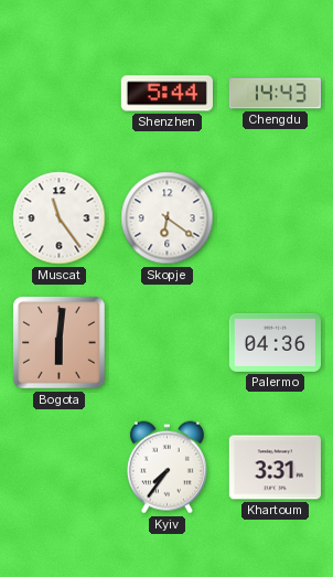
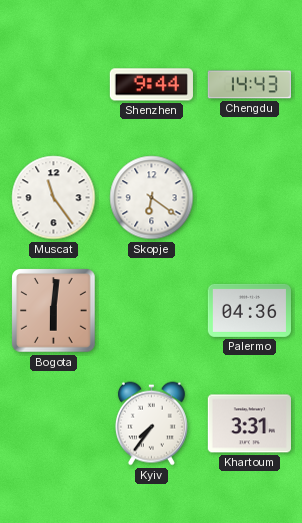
Shenzhen: 5:44 -> 9:44 (151, 85)
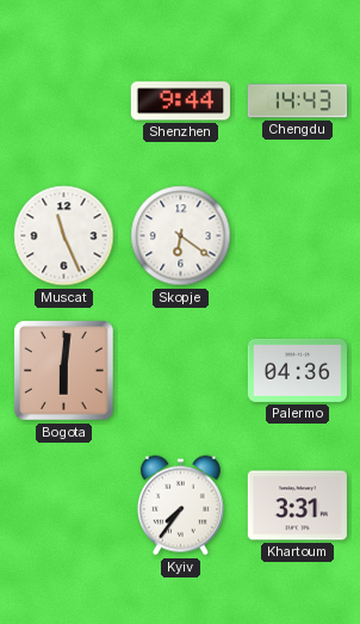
Muscat: 11:24 -> 11:26 (64, 236)
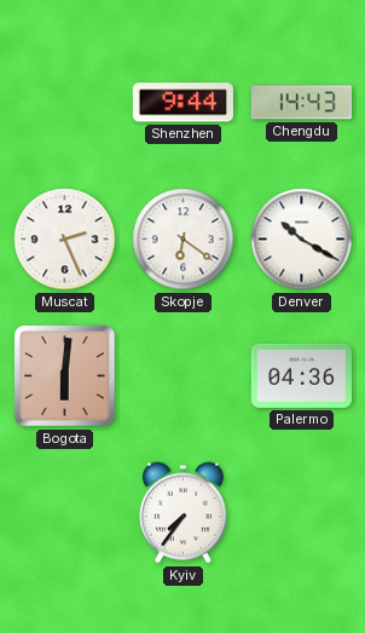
Muscat: 11:26 -> 2:26 (65, 240)
Denver: none -> 10:20 (302, 240)
Khartoum: 3:31 -> none (297, 506)
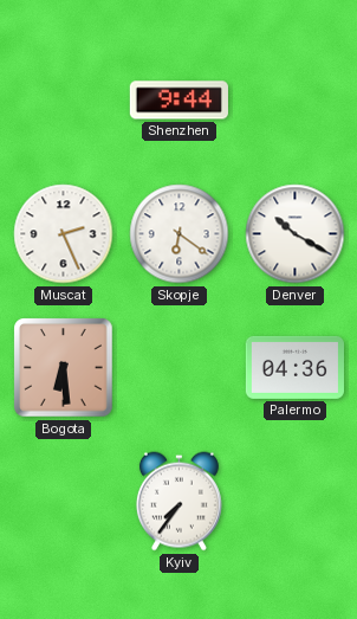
Chengdu: 14:43 -> none (301, 103)
Bogota: 6:01 -> 6:29 (64, 368)
